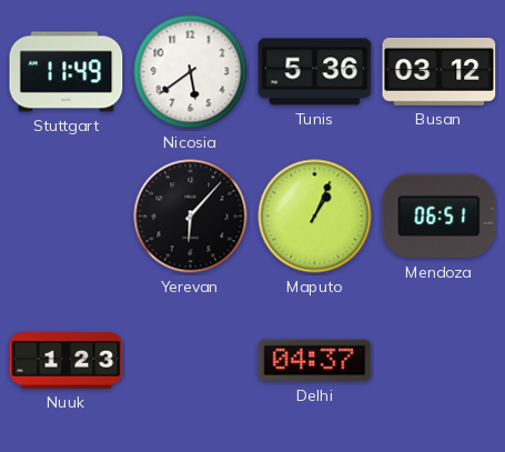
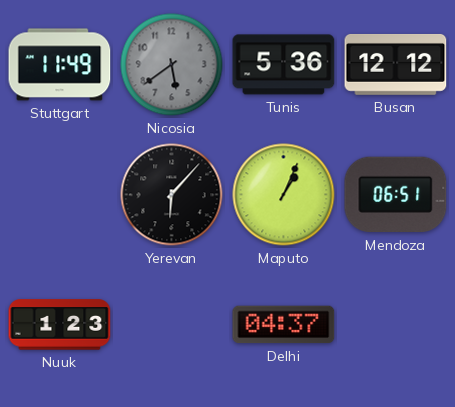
Nicosia dial: white -> grey (172, 65)
Busan: 03:12 -> 12:12 (396, 64)
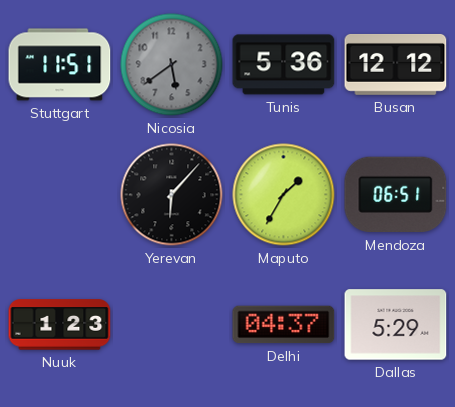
Stuttgart: 11:49 -> 11:51 (60, 65)
Maputo: 1:04 -> 1:35 (284, 195)
Dallas: none -> 5:29 (396, 325)
